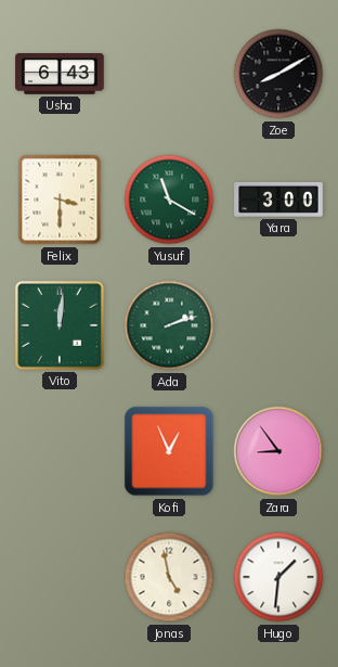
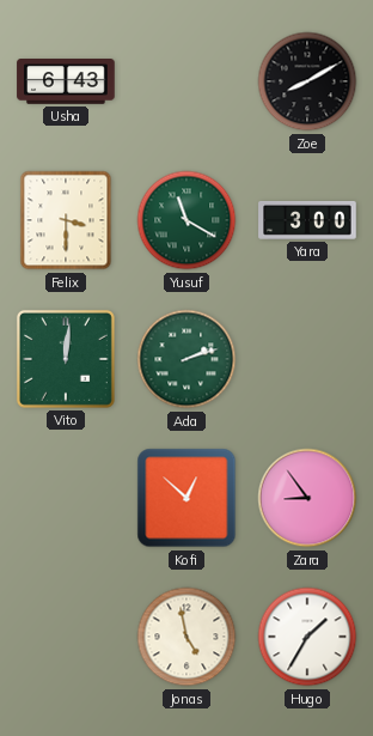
Kofi: 12:56 -> 12:52 (186, 498)
Hugo: 1:31 -> 1:35 (307, 637)
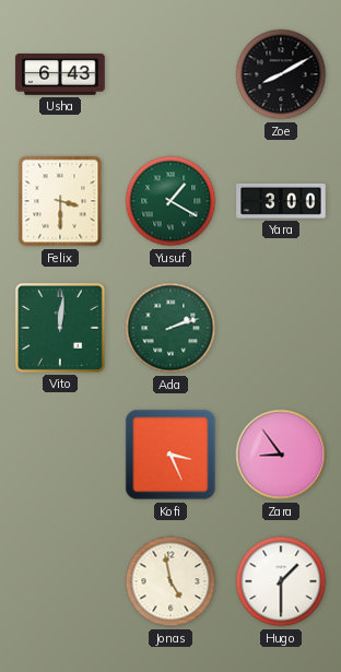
Yusuf: 11:20 -> 1:20 (170, 201)
Kofi: 12:52 -> 3:26 (170, 455)
Hugo: 1:35 -> 1:30 (281, 581)
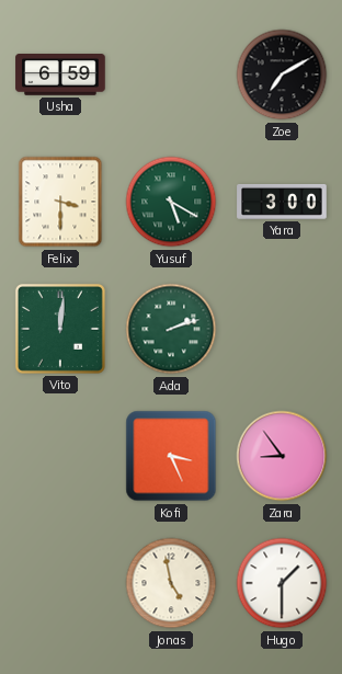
Usha: 6:43 -> 6:59 (60, 76)
Zoe: 8:10 -> 7:10 (282, 75)
Yusuf: 1:20 -> 5:20 (171, 202)
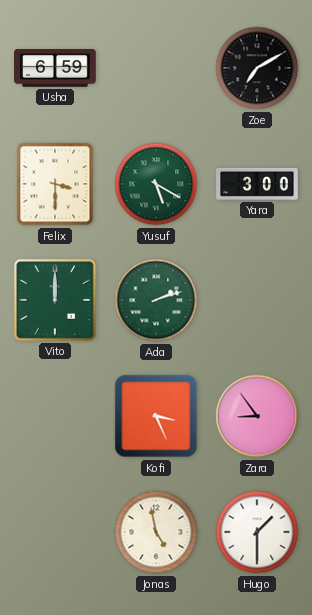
Vito: 12:01 -> 12:00 (55, 300)
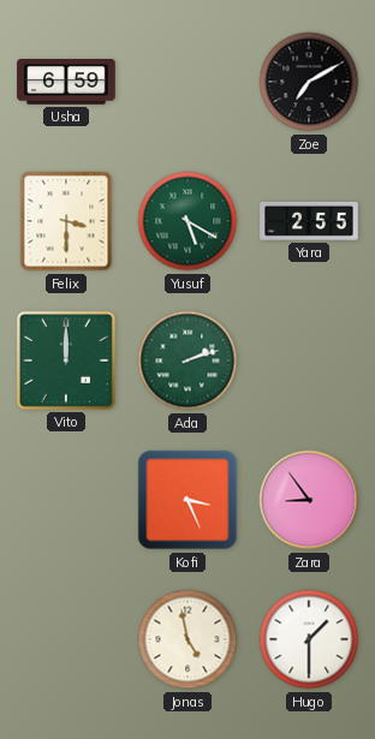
Yara: 3:00 -> 2:55 (309, 221)
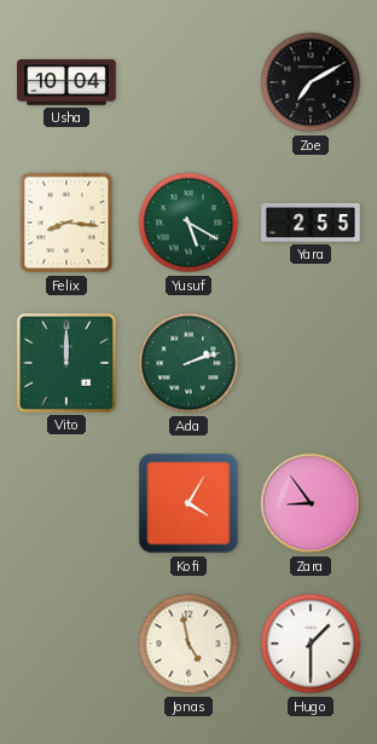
Usha: 6:59 -> 10:04 (66, 83)
Felix: 3:30 -> 8:16 (66, 223)
Kofi: 3:26 -> 4:05 (188, 503)
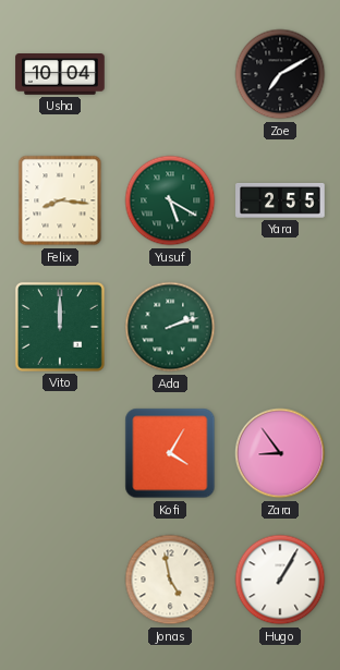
Hugo: 1:30 -> 1:05 (280, 580)
